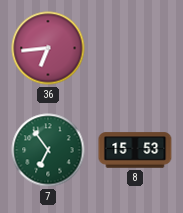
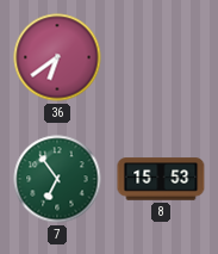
36: 6:44 -> 6:39 (57, 57)
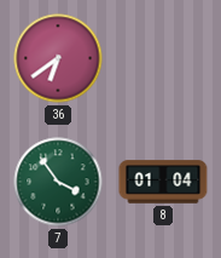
7: 6:54 -> 3:54 (58, 182)
8: 15:53 -> 01:04 (163, 182)
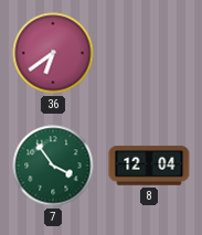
8: 01:04 -> 12:04 (149, 165)
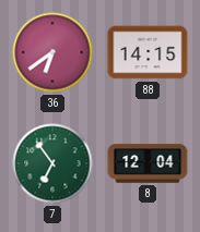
88: none -> 14:15 (148, 52)
7: 3:54 -> 6:54 (52, 163)
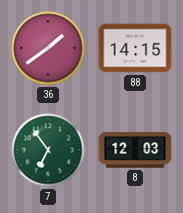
36: 6:39 -> 1:39 (48, 48)
8: 12:04 -> 12:03 (135, 150)
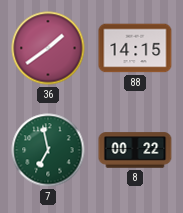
7: 6:54 -> 6:58 (48, 150)
8: 12:03 -> 00:22 (135, 150)
